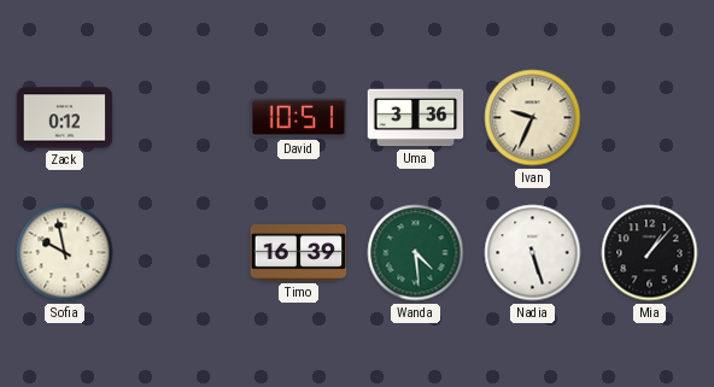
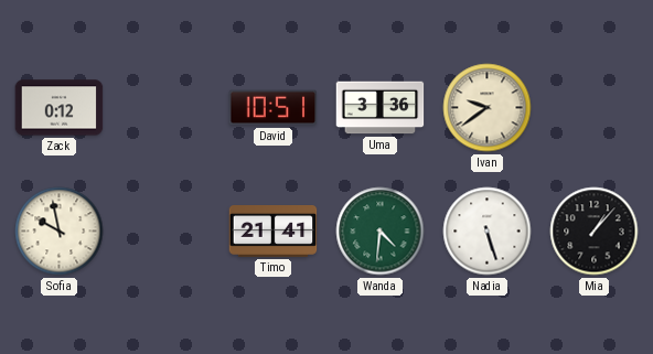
Ivan: 9:34 -> 9:39 (488, 108)
Timo: 16:39 -> 21:41 (274, 232)
Wanda: 4:29 -> 4:31 (381, 232)
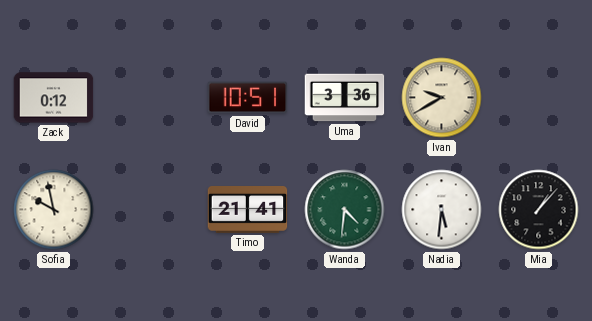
Ivan: 9:39 -> 9:40 (442, 98)
Nadia: 5:27 -> 5:31 (442, 210)
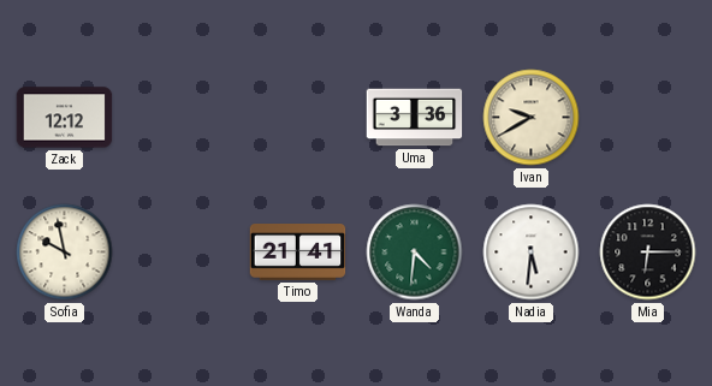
Zack: 0:12 -> 12:12 (65, 118)
David: 10:51 -> none (248, 98)
Mia: 1:07 -> 6:15 (648, 253)
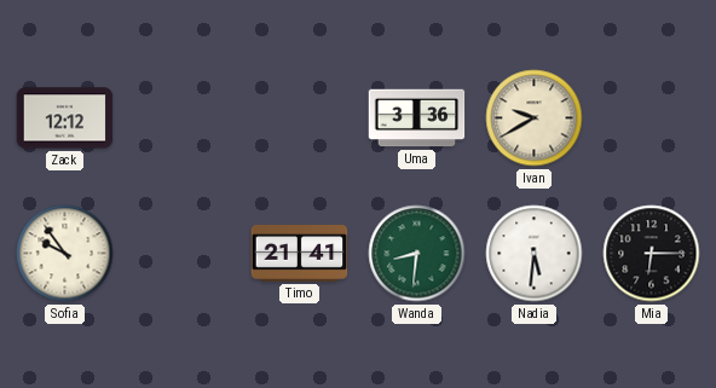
Sofia: 9:58 -> 9:54 (65, 254)
Wanda: 4:31 -> 8:31 (417, 254)
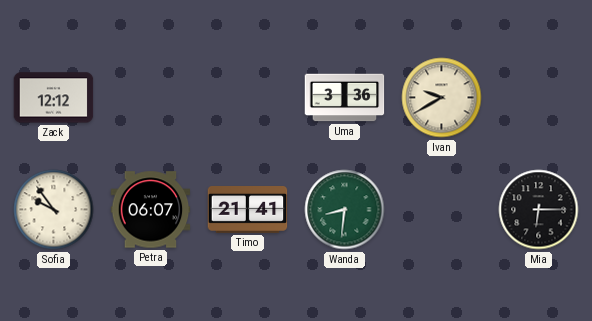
Petra: none -> 06:07 (151, 210)
Nadia: 5:31 -> none (535, 254)
